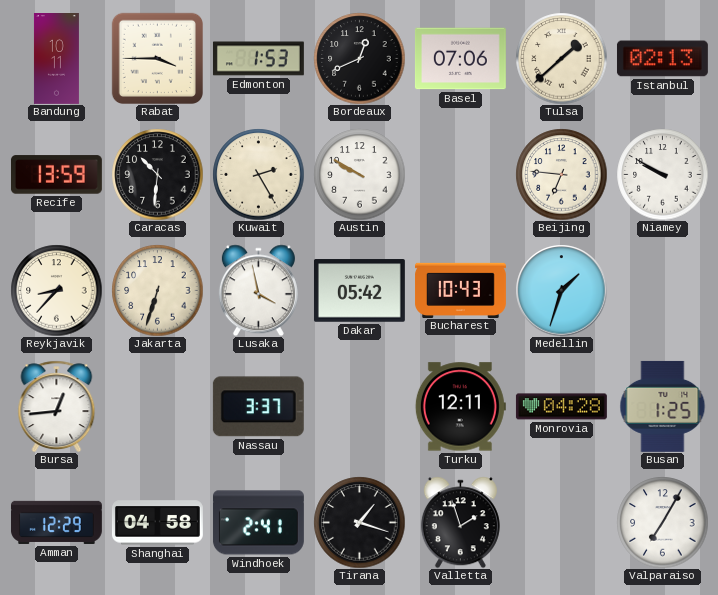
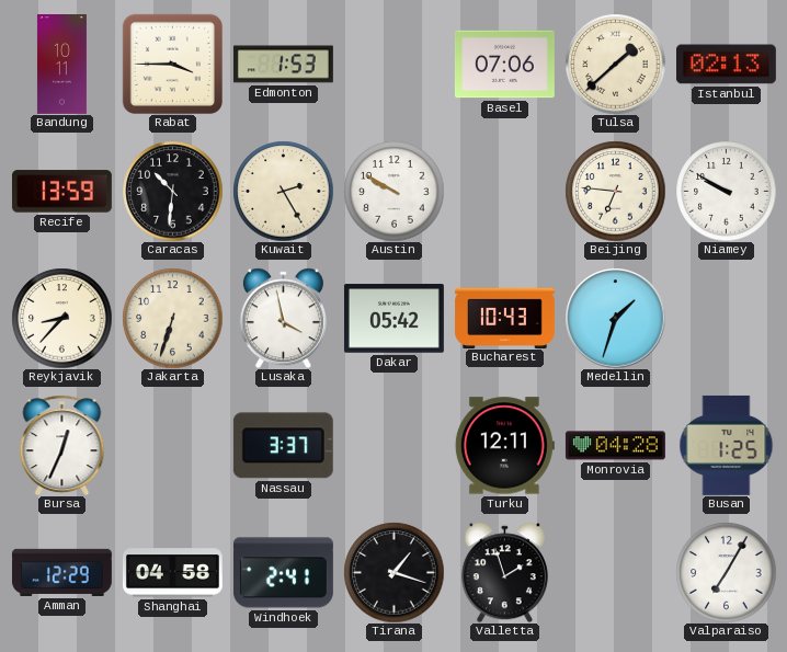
Bordeaux: 12:41 -> none (359, 58)
Bursa: 12:44 -> 12:34 (62, 445)
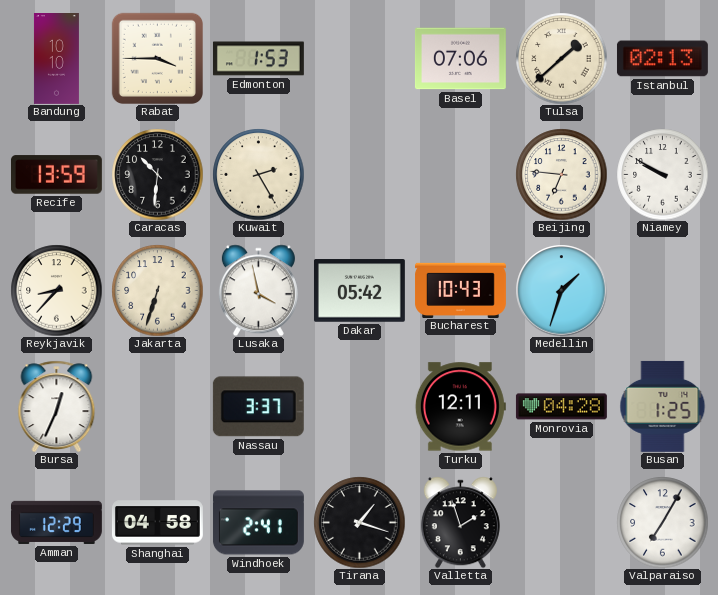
Bandung: 10:11 -> 10:10 (56, 59)
Austin: 9:50 -> none (394, 191)
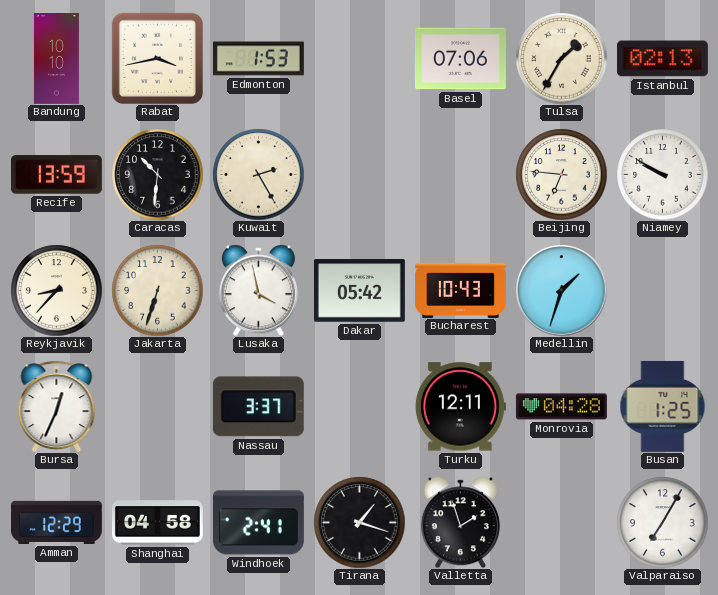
Rabat: 3:45 -> 3:43 (157, 58)
Tulsa: 1:38 -> 1:35 (561, 58)
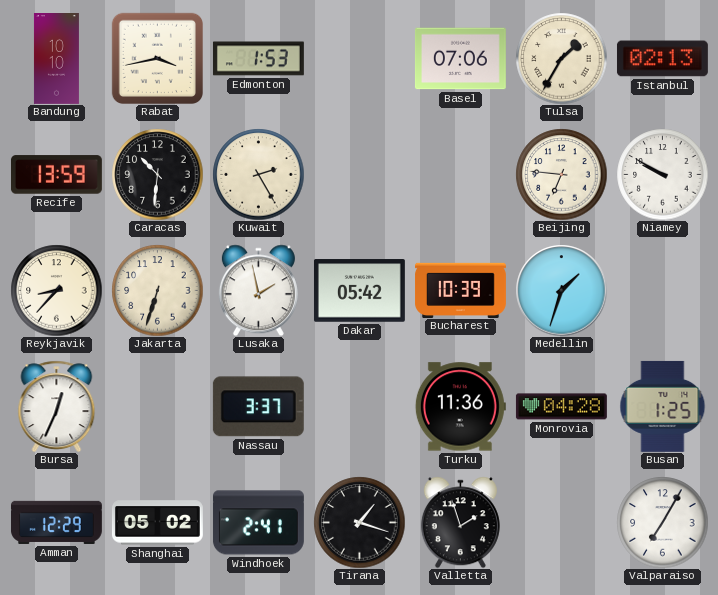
Lusaka: 3:58 -> 1:58 (258, 290)
Bucharest: 10:43 -> 10:39 (461, 290)
Turku: 12:11 -> 11:36 (460, 407)
Shanghai: 04:58 -> 05:02 (157, 523)
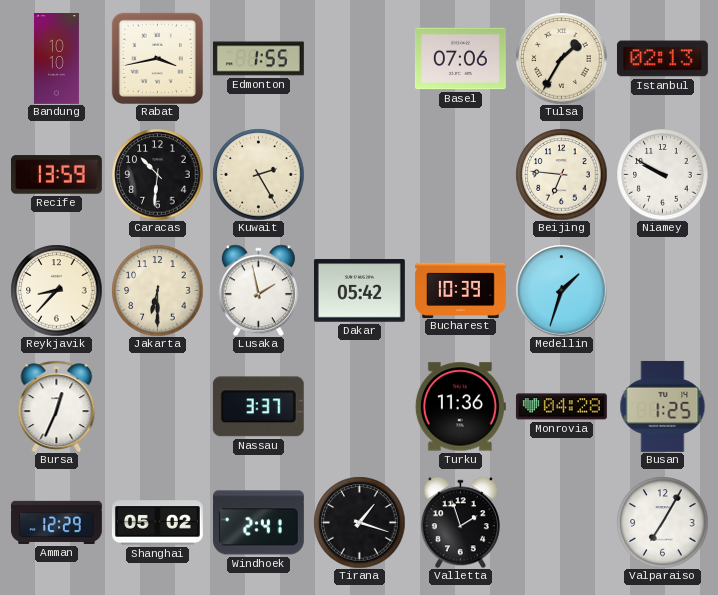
Edmonton: 1:53 -> 1:55 (258, 59)
Jakarta: 6:33 -> 6:30 (157, 290)
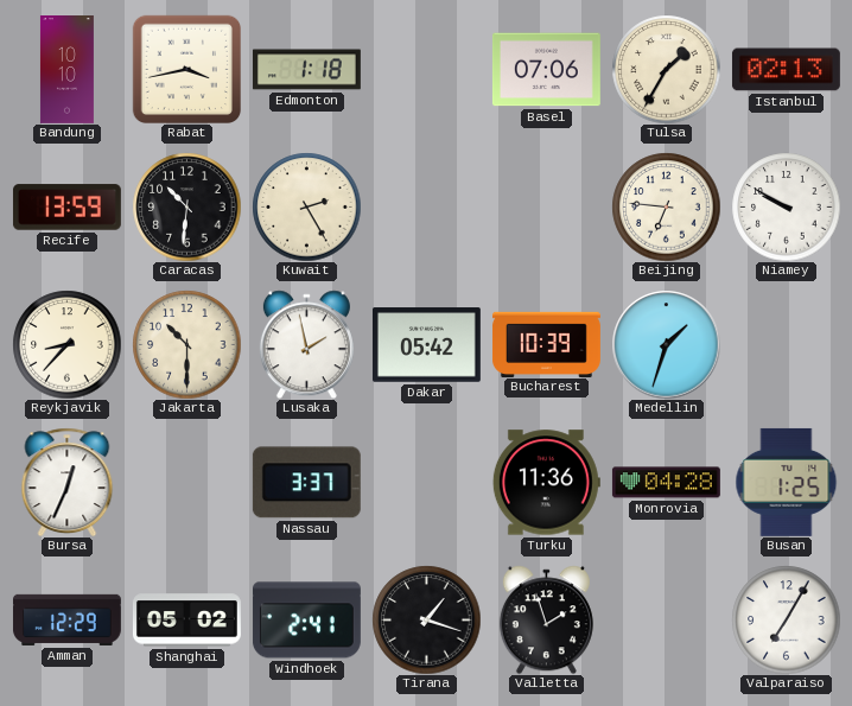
Edmonton: 1:55 -> 1:18 (306, 70)
Jakarta: 6:30 -> 10:30 (186, 344)
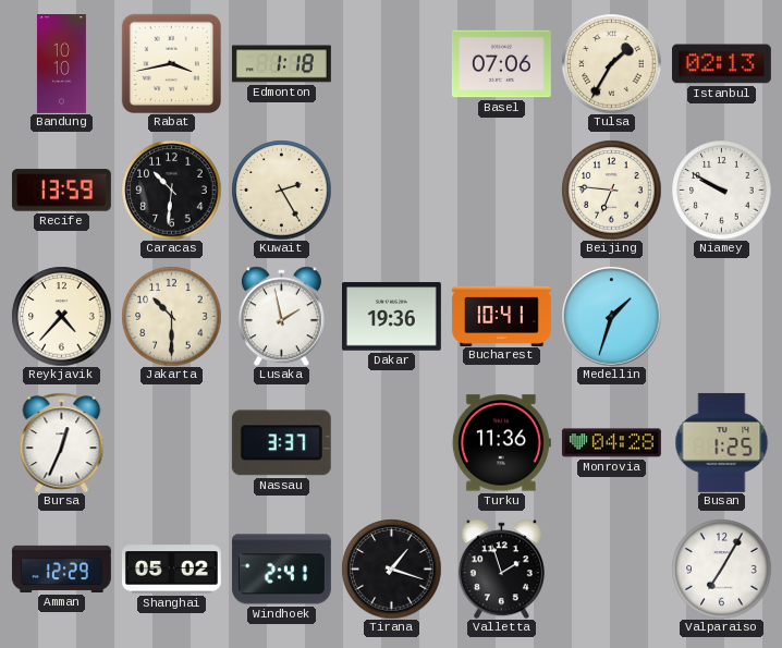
Reykjavik: 8:37 -> 4:37 (61, 316)
Dakar: 05:42 -> 19:36 (391, 317)
Bucharest: 10:39 -> 10:41 (502, 316)
